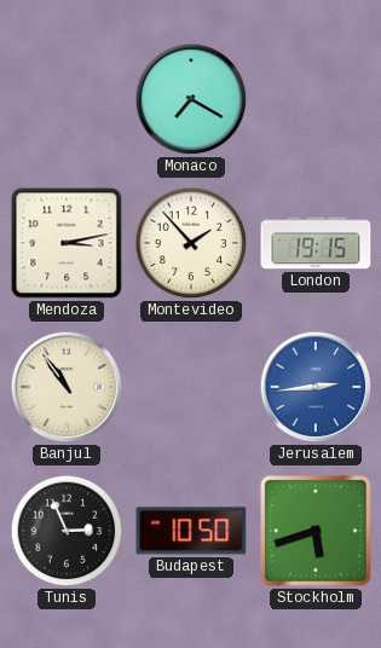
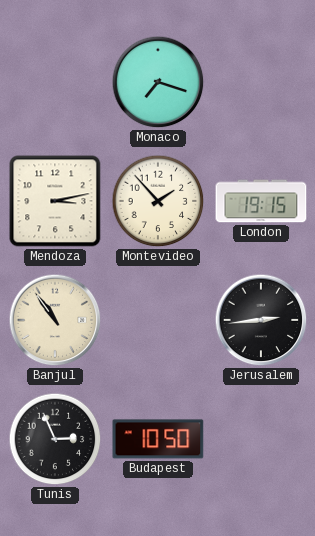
Monaco: 7:20 -> 7:18 (158, 82)
Jerusalem dial: blue -> black (261, 320)
Stockholm: 5:42 -> none (316, 531)
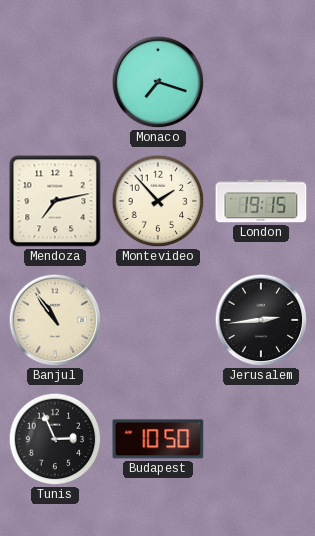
Mendoza: 3:13 -> 7:13 (55, 201)
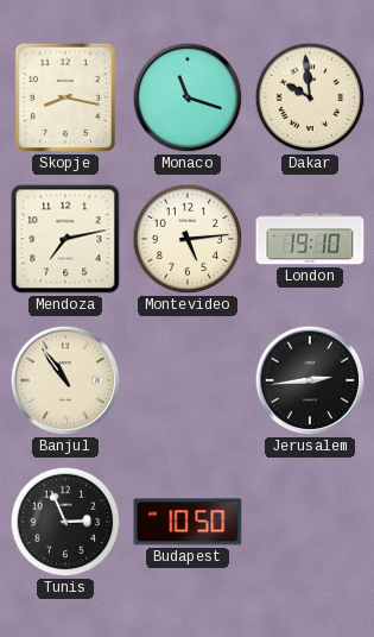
Skopje: none -> 8:17 (65, 97)
Monaco: 7:18 -> 11:18 (188, 97)
Dakar: none -> 9:59 (310, 97)
Montevideo: 1:53 -> 5:14 (188, 239)
London: 19:15 -> 19:10 (310, 239)
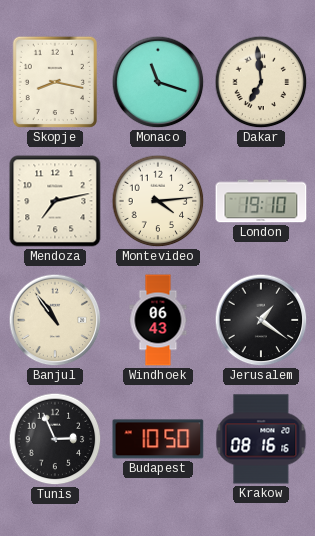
Dakar: 9:59 -> 6:59 (261, 82)
Montevideo: 5:14 -> 4:14 (158, 201)
Windhoek: none -> 06:43 (158, 320)
Jerusalem: 2:44 -> 1:21 (261, 320)
Krakow: none -> 08:16 (261, 439)
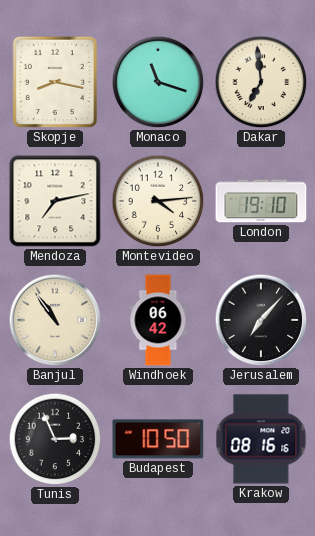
Windhoek: 06:43 -> 06:42 (158, 320)
Jerusalem: 1:21 -> 7:07 (261, 320)
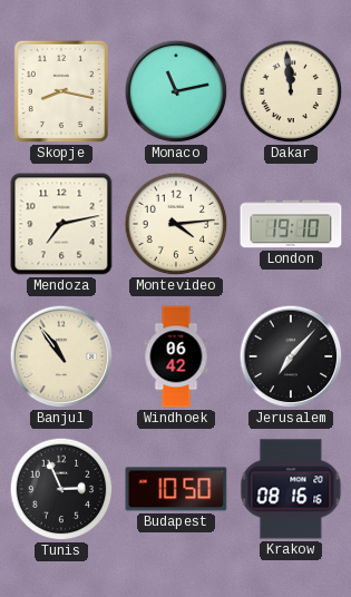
Monaco: 11:18 -> 11:13 (176, 91)
Dakar: 6:59 -> 11:59 (291, 91)
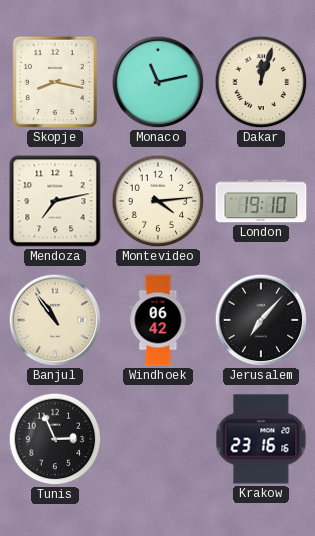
Dakar: 11:59 -> 12:03 (261, 82)
Budapest: 10:50 -> none (176, 489)
Krakow: 08:16 -> 23:16 (261, 439)
